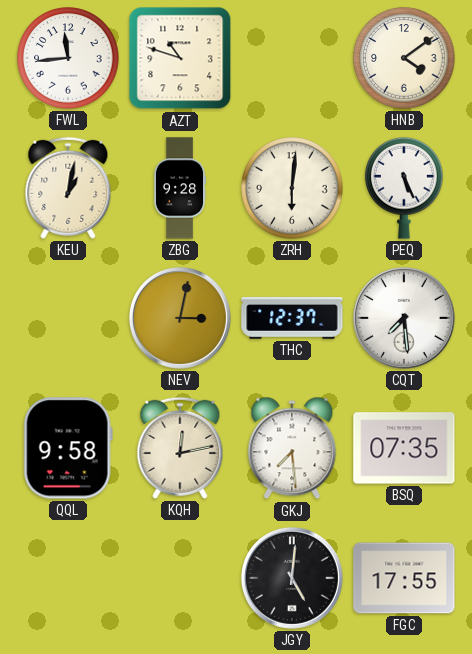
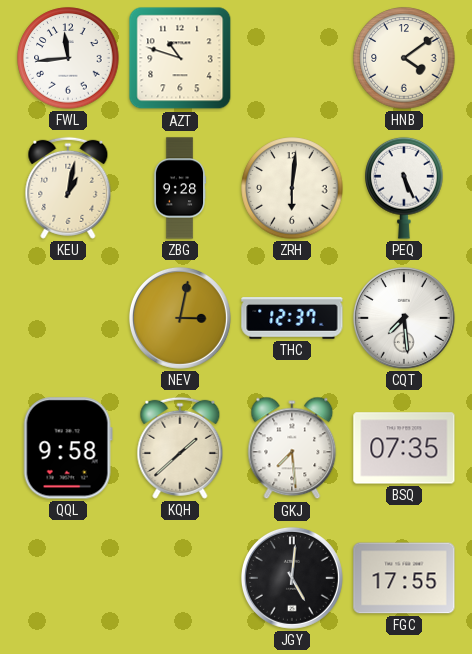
KQH: 12:13 -> 1:38 (180, 448)
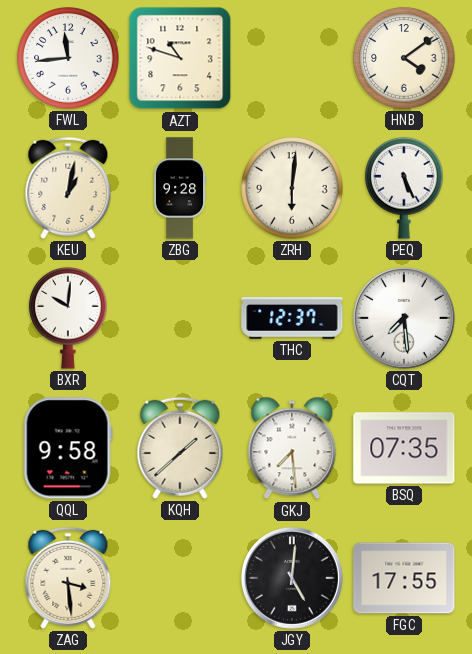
BXR: none -> 10:01 (68, 318)
NEV: 3:02 -> none (180, 318)
ZAG: none -> 3:29 (68, 578)
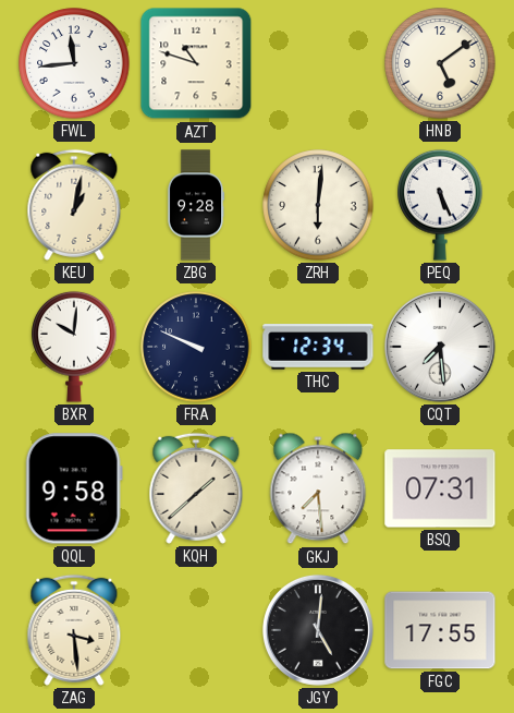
HNB: 4:09 -> 5:09 (440, 63)
FRA: none -> 9:49 (196, 347)
THC: 12:37 -> 12:34 (318, 347)
BSQ: 07:35 -> 07:31 (440, 488)
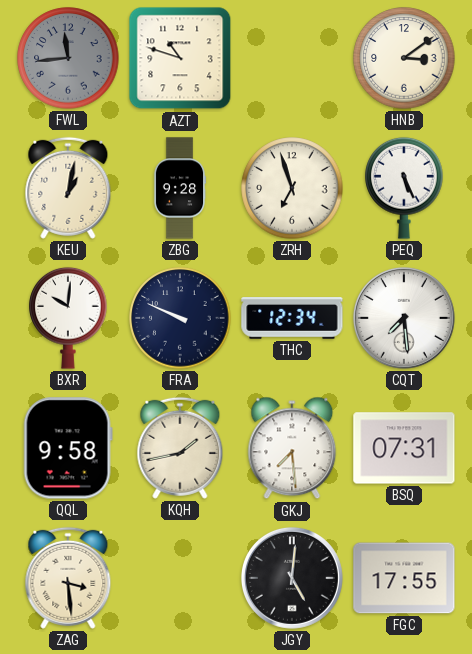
FWL dial: white -> grey (68, 58)
HNB: 5:09 -> 3:09 (404, 58)
ZRH: 6:01 -> 6:57 (292, 188)
KQH: 1:38 -> 1:43 (180, 448)
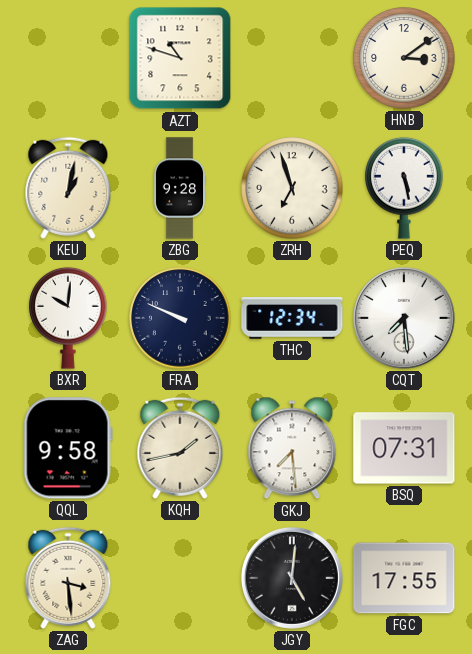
FWL: 11:44 -> none (68, 58)
PEQ: 5:26 -> 5:28 (404, 188)
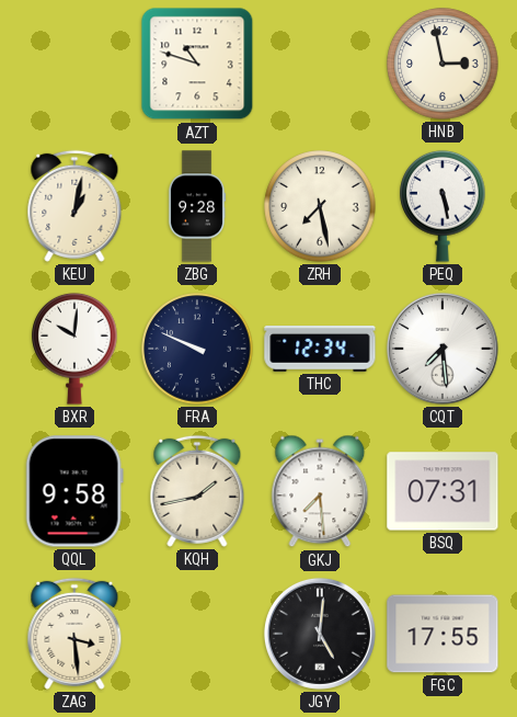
HNB: 3:09 -> 2:58 (443, 64)
ZRH: 6:57 -> 7:28 (320, 206)
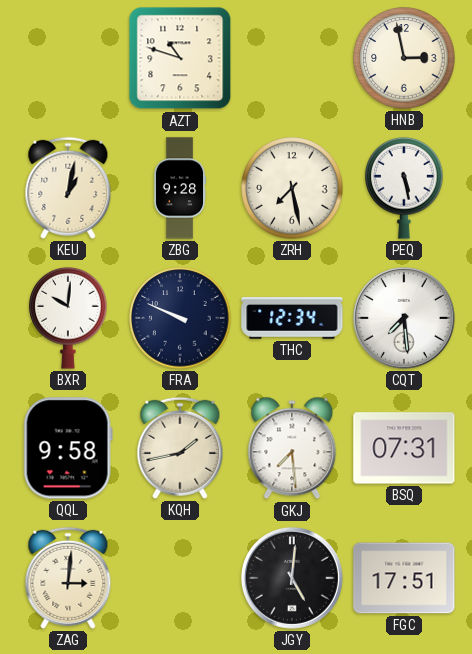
ZAG: 3:29 -> 3:01 (68, 578)
FGC: 17:55 -> 17:51 (404, 578)
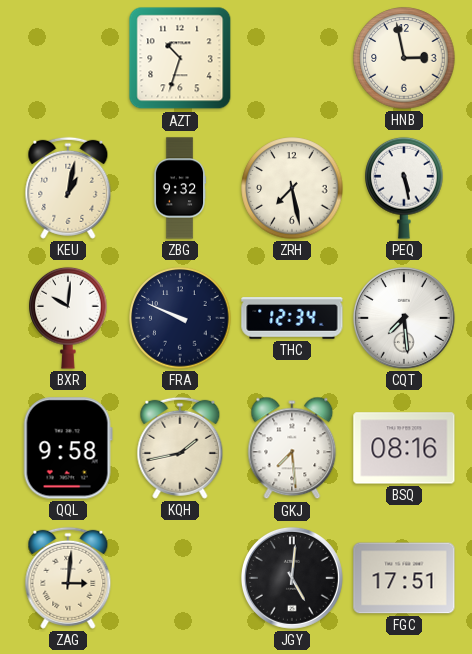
AZT: 10:48 -> 10:33 (180, 58)
ZBG: 9:28 -> 9:32 (180, 188)
BSQ: 07:31 -> 08:16 (404, 448)
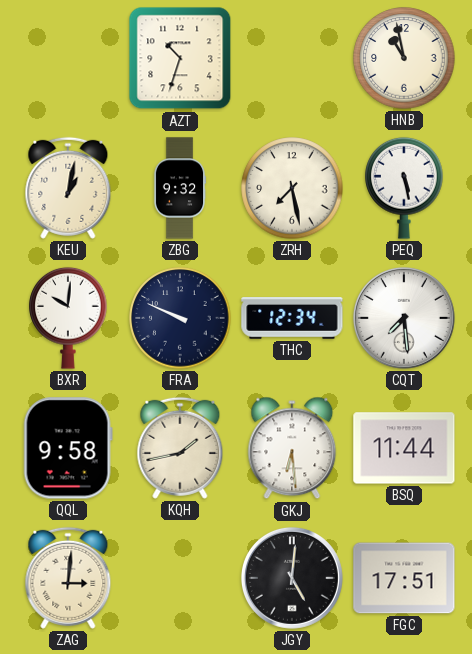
HNB: 2:58 -> 10:58 (404, 58)
GKJ: 7:29 -> 6:29 (292, 448)
BSQ: 08:16 -> 11:44 (404, 448)
